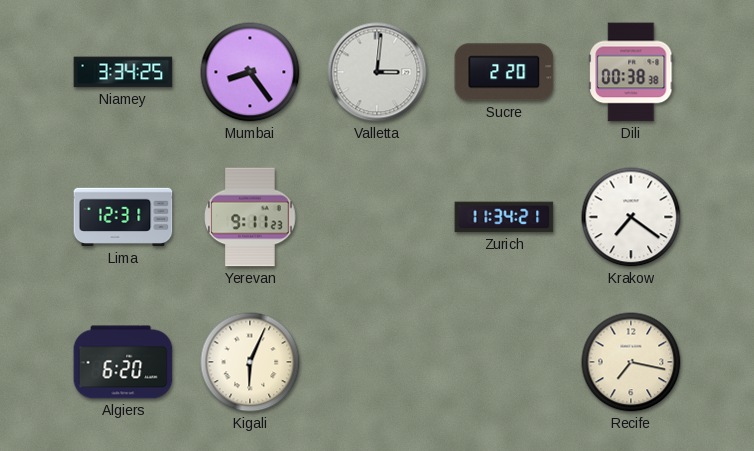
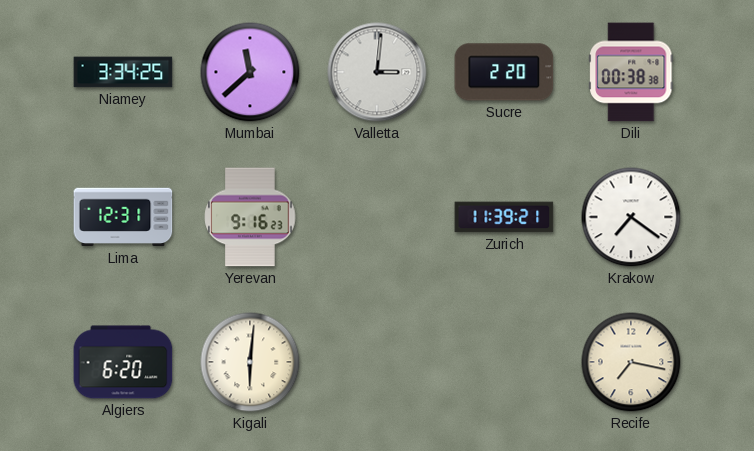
Mumbai: 8:24 -> 11:38 (250, 72)
Yerevan: 9:11 -> 9:16 (250, 217)
Zurich: 11:34 -> 11:39 (504, 217)
Kigali: 6:04 -> 6:01 (250, 362)
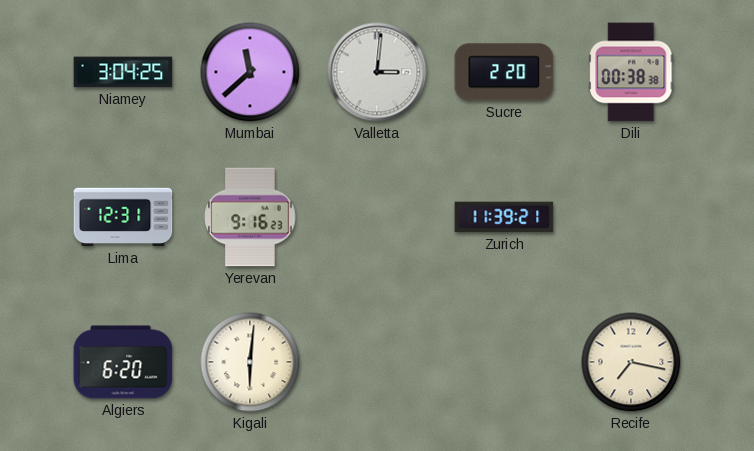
Niamey: 3:34 -> 3:04 (123, 72)
Krakow: 7:21 -> none (631, 217)
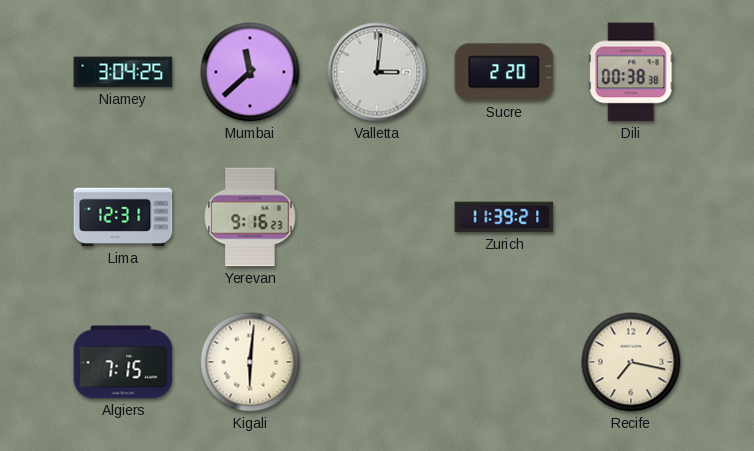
Algiers: 6:20 -> 7:15 (123, 362)
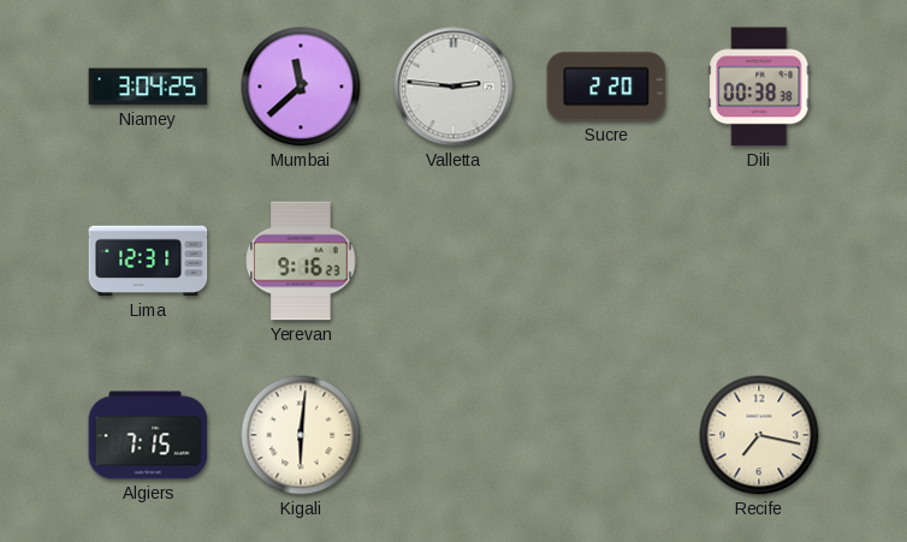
Valletta: 3:01 -> 2:46 (453, 87)
Zurich: 11:39 -> none (504, 217)
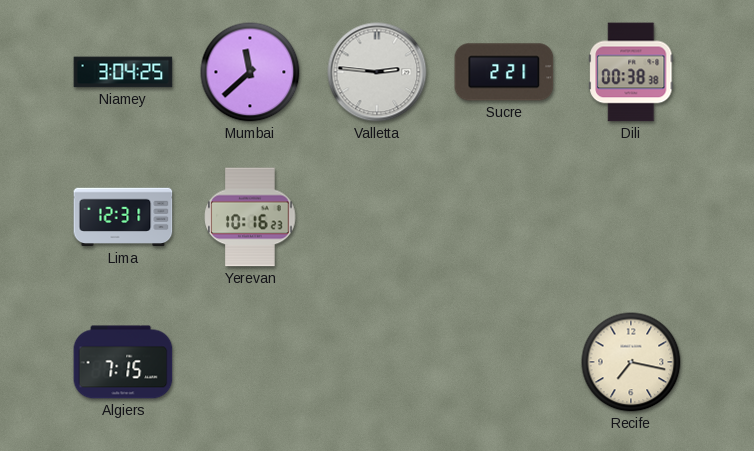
Sucre: 2:20 -> 2:21 (504, 72)
Yerevan: 9:16 -> 10:16 (250, 217)
Kigali: 6:01 -> none (301, 435)
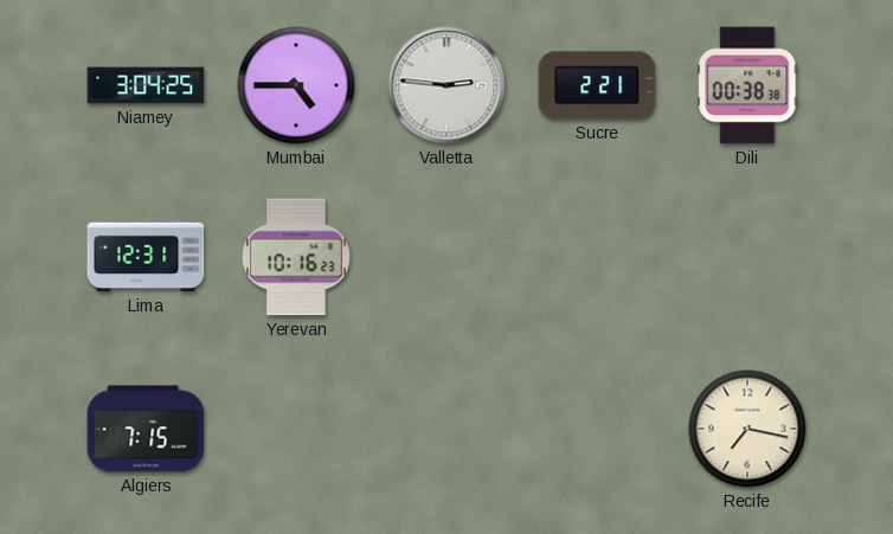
Mumbai: 11:38 -> 4:45 (296, 85)
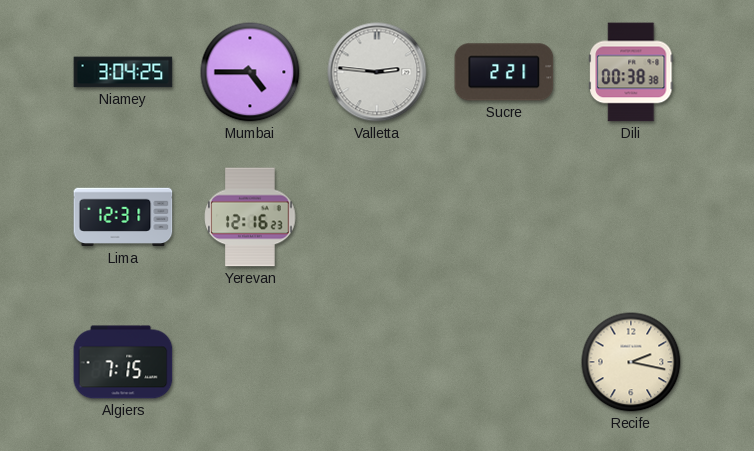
Yerevan: 10:16 -> 12:16 (250, 217)
Recife: 7:17 -> 2:17 (631, 362)
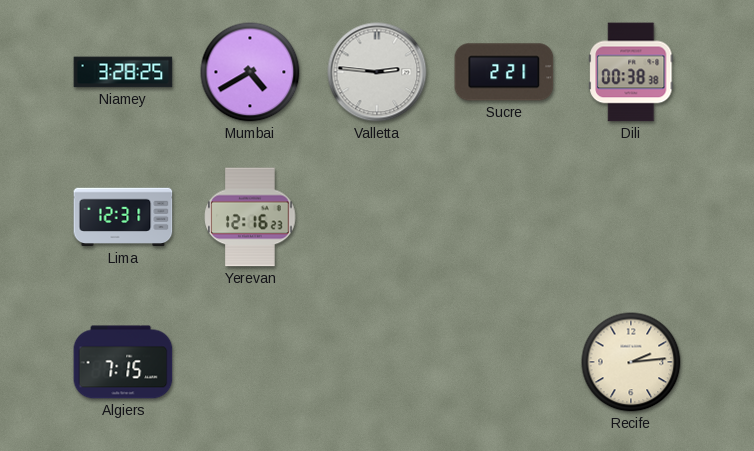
Niamey: 3:04 -> 3:28 (123, 72)
Mumbai: 4:45 -> 4:40 (250, 72)
Recife: 2:17 -> 2:14 (631, 362)
